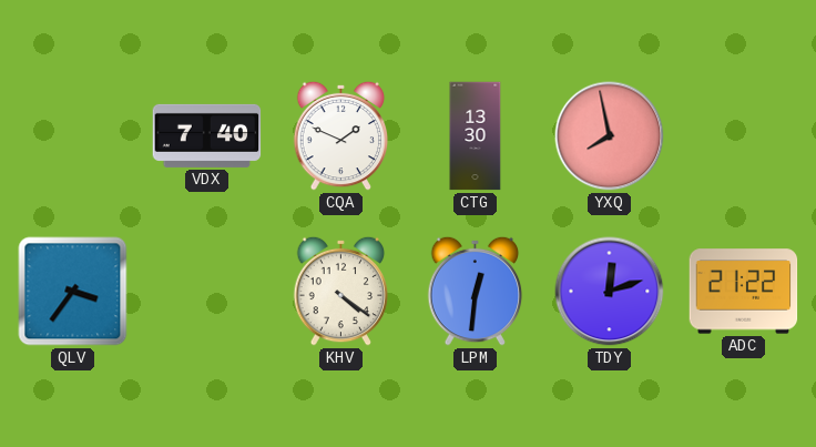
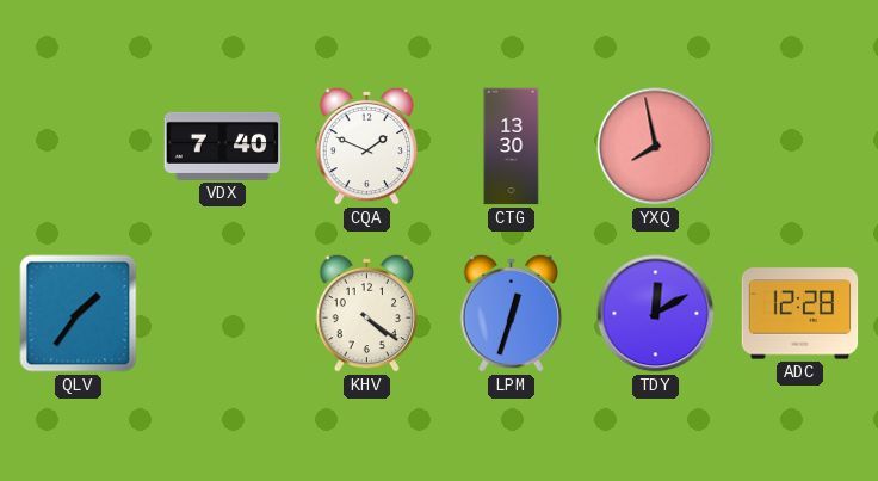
QLV: 3:36 -> 1:36 (79, 314)
LPM: 12:31 -> 12:33 (512, 313)
TDY: 12:12 -> 12:10 (656, 314)
ADC: 21:22 -> 12:28 (800, 314)
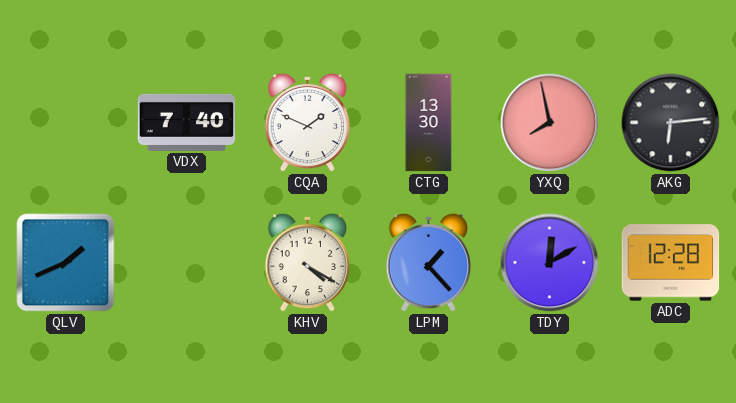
AKG: none -> 6:14 (671, 123)
QLV: 1:36 -> 1:41 (66, 263)
KHV: 4:21 -> 4:20 (308, 262)
LPM: 12:33 -> 1:23 (429, 262)
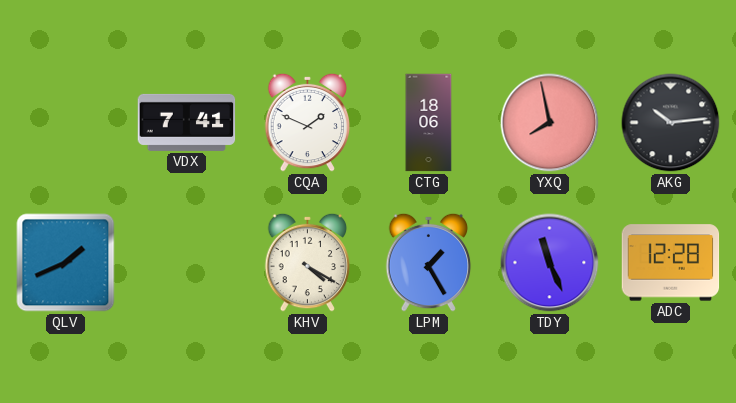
VDX: 7:40 -> 7:41 (187, 122)
CTG: 13:30 -> 18:06 (429, 123)
AKG: 6:14 -> 10:14 (671, 123)
LPM: 1:23 -> 1:25 (429, 262)
TDY: 12:10 -> 11:26 (550, 263)
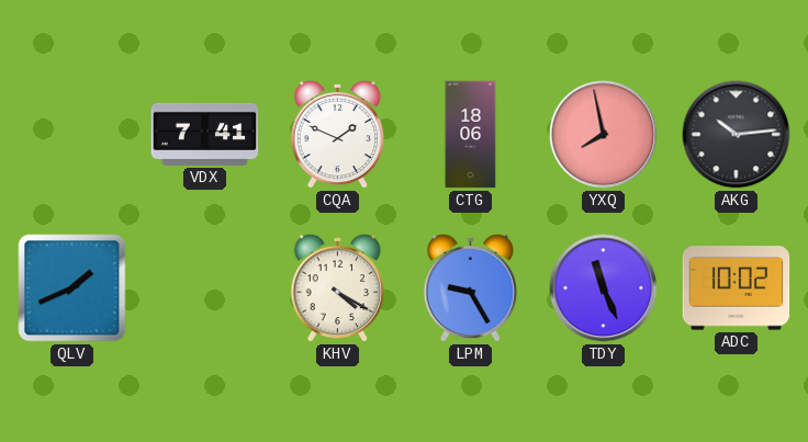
LPM: 1:25 -> 9:25 (471, 287)
ADC: 12:28 -> 10:02 (737, 288)
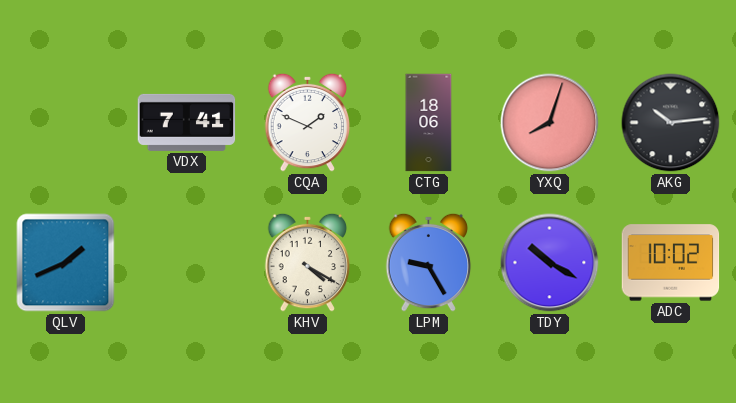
YXQ: 7:58 -> 8:03 (550, 123)
TDY: 11:26 -> 10:20 (550, 263)
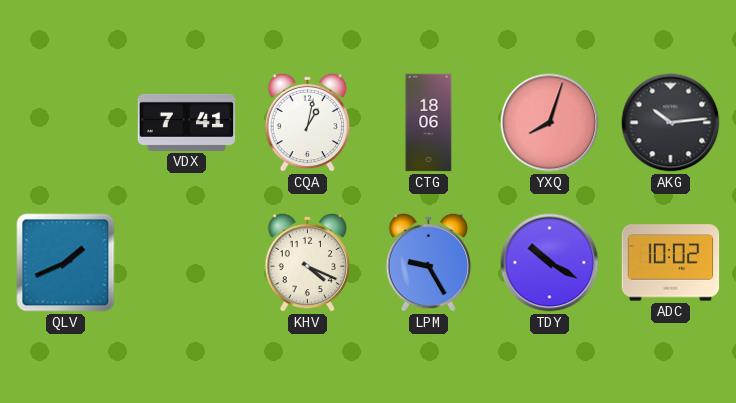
CQA: 1:49 -> 1:02 (308, 122)
KHV: 4:20 -> 4:19 (308, 262)
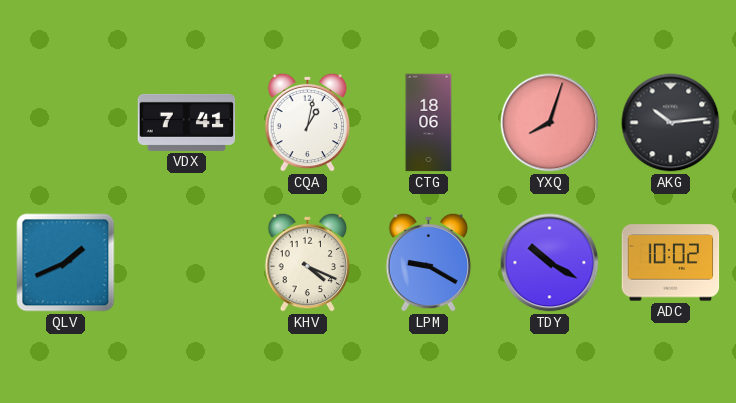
LPM: 9:25 -> 9:20 (429, 262)
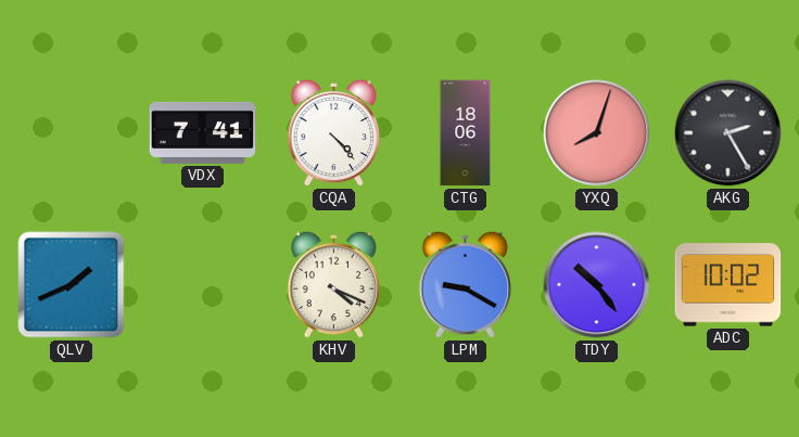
CQA: 1:02 -> 4:23 (334, 132)
AKG: 10:14 -> 2:25 (728, 133)
TDY: 10:20 -> 10:24 (597, 285)
